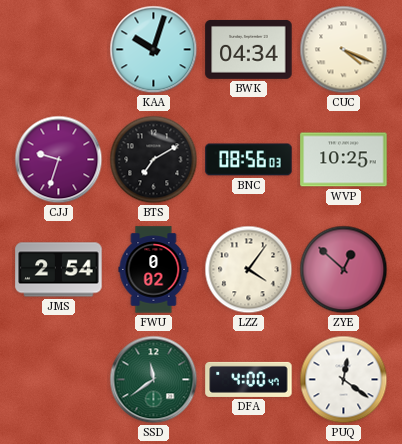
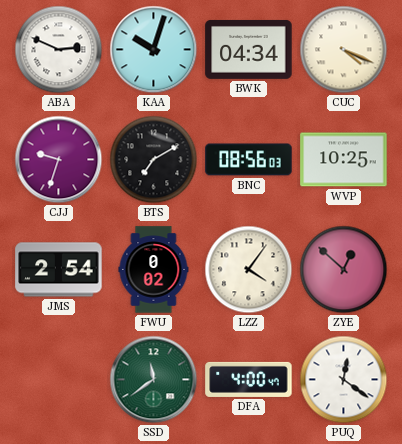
ABA: none -> 2:49 (59, 50)
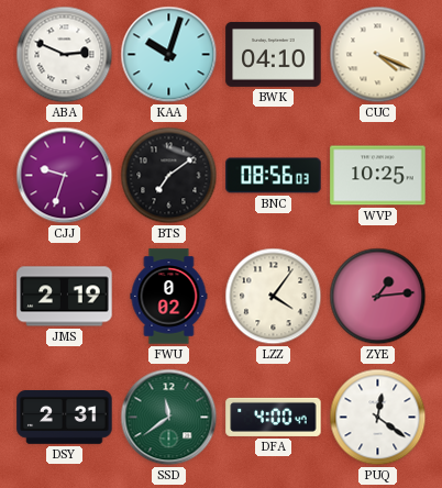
BWK: 04:34 -> 04:10 (274, 54)
BTS: 7:10 -> 7:09 (169, 176)
JMS: 2:54 -> 2:19 (65, 297)
ZYE: 12:52 -> 1:14 (378, 297)
DSY: none -> 2:31 (65, 418)
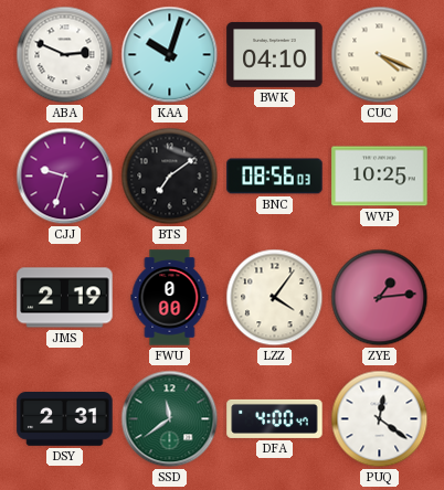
FWU: 0:02 -> 0:00 (170, 298)
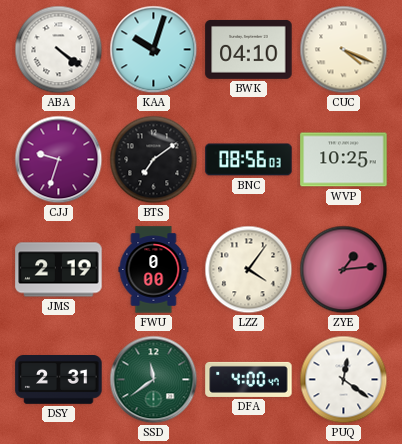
ABA: 2:49 -> 4:21 (59, 50)
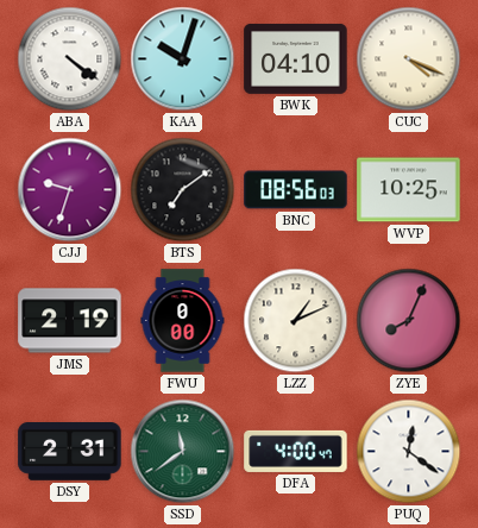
LZZ: 4:06 -> 1:11 (296, 321)
ZYE: 1:14 -> 8:04 (409, 321)
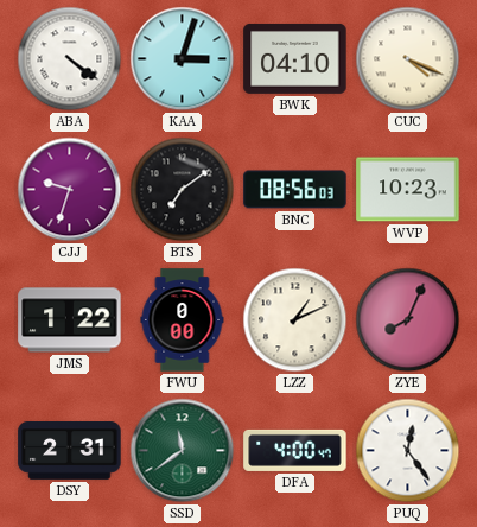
KAA: 10:03 -> 3:03 (183, 59)
WVP: 10:25 -> 10:23 (408, 190)
JMS: 2:19 -> 1:22 (70, 320)
PUQ: 12:21 -> 12:24 (408, 451)
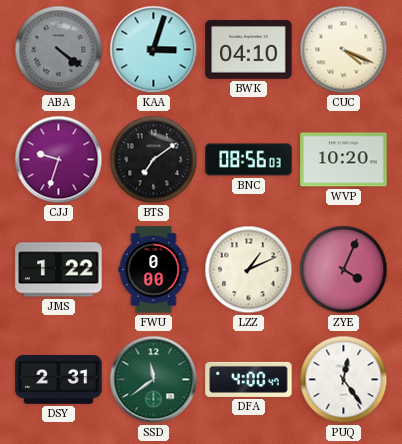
ABA dial: white -> grey (59, 50)
WVP: 10:23 -> 10:20 (344, 160)
ZYE: 8:04 -> 4:04 (344, 270)
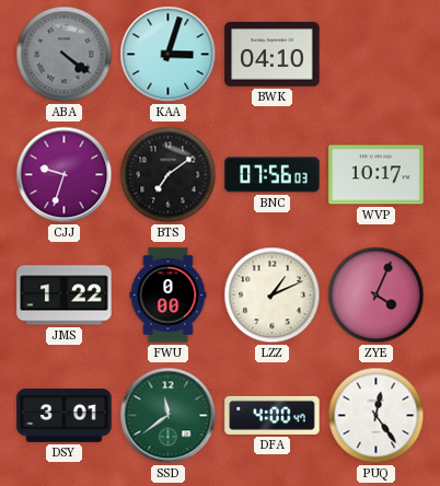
CUC: 4:19 -> none (344, 50)
BNC: 08:56 -> 07:56 (273, 175)
WVP: 10:20 -> 10:17 (377, 175)
DSY: 2:31 -> 3:01 (65, 416)
